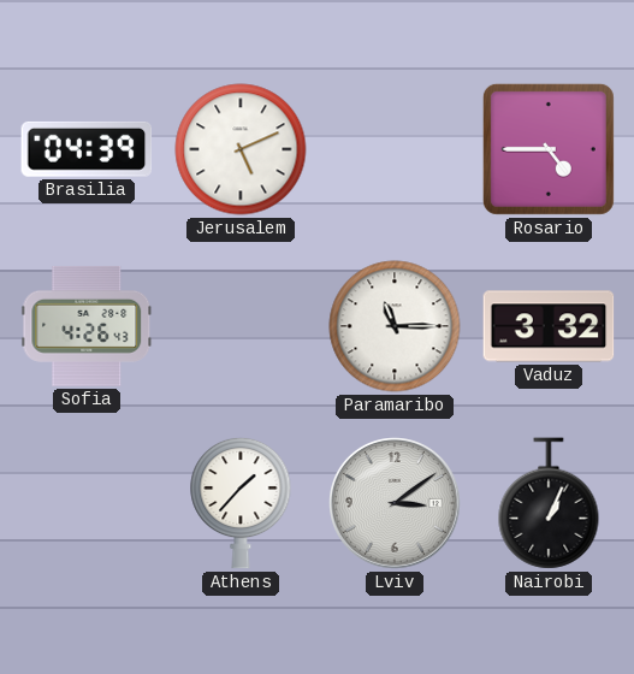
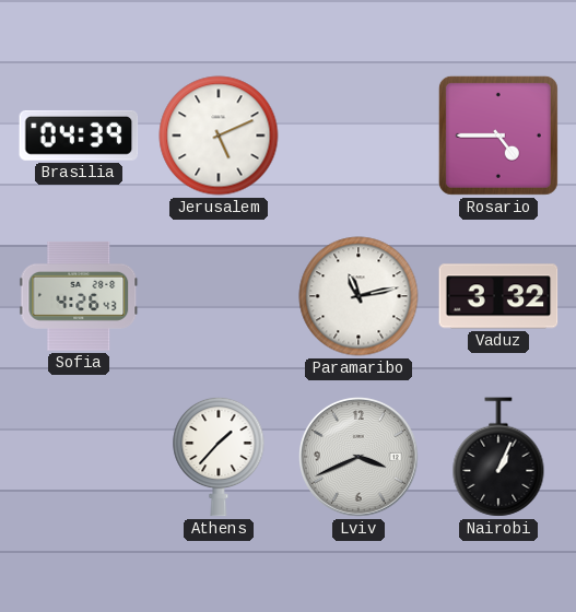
Paramaribo: 11:15 -> 11:13 (358, 296)
Lviv: 3:09 -> 3:41 (358, 457)
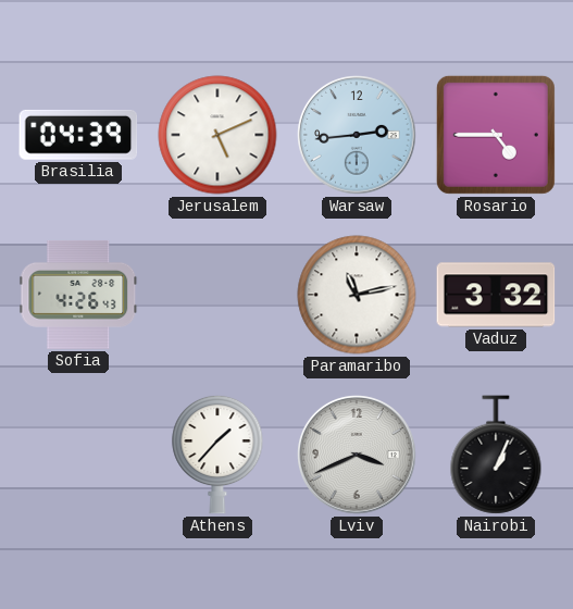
Warsaw: none -> 2:44 (357, 135)
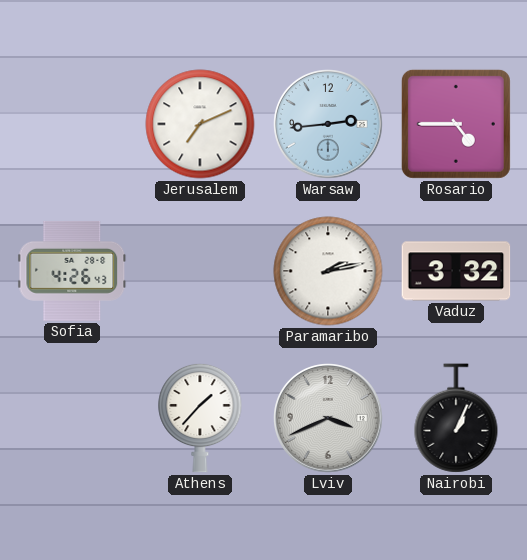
Brasilia: 04:39 -> none (78, 135)
Jerusalem: 5:11 -> 7:11 (200, 124)
Paramaribo: 11:13 -> 2:13 (328, 271)
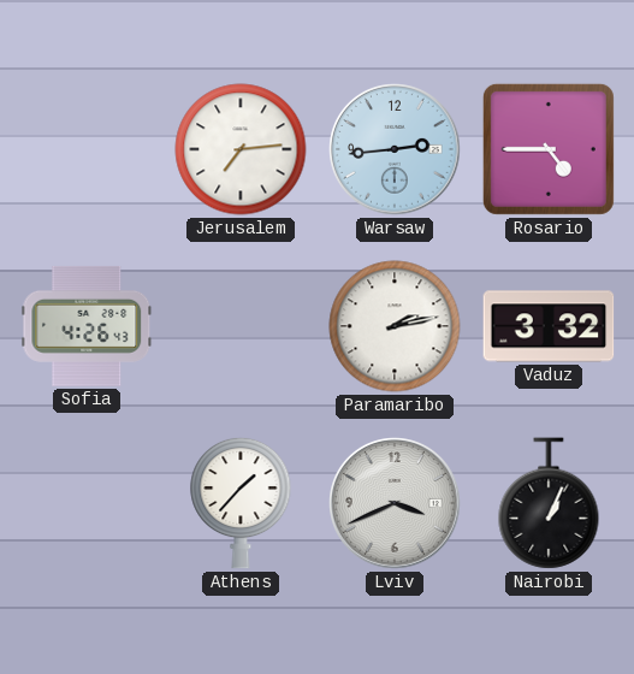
Jerusalem: 7:11 -> 7:14 (241, 149)
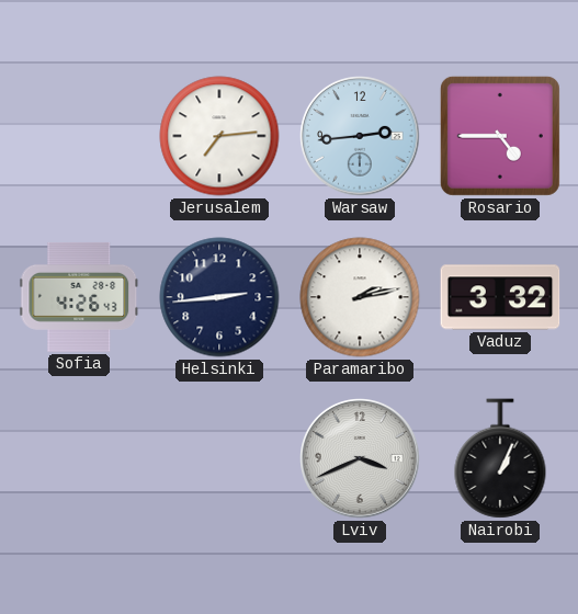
Helsinki: none -> 2:44 (219, 297)
Athens: 1:37 -> none (241, 503)
